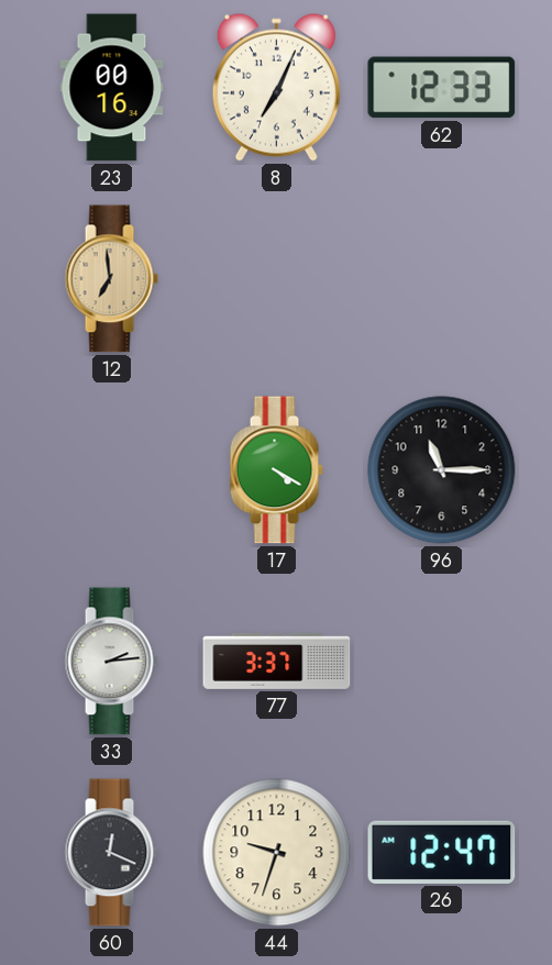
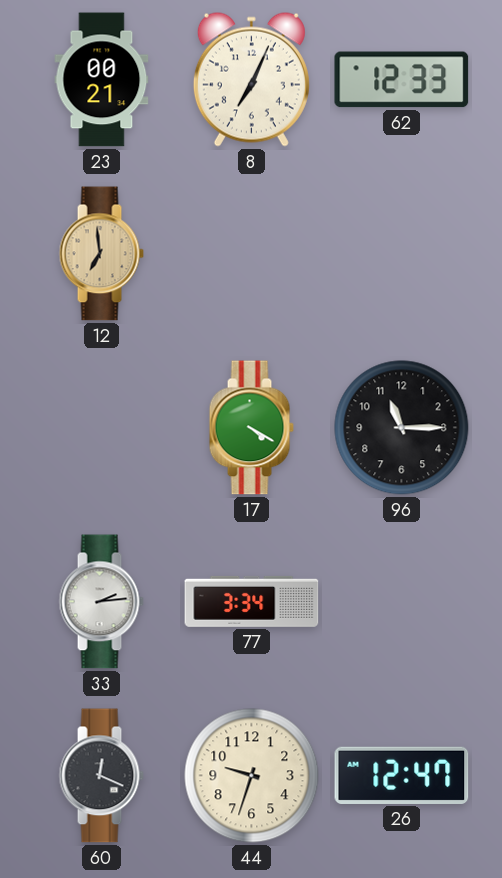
23: 00:16 -> 00:21 (102, 80)
77: 3:37 -> 3:34 (252, 601)
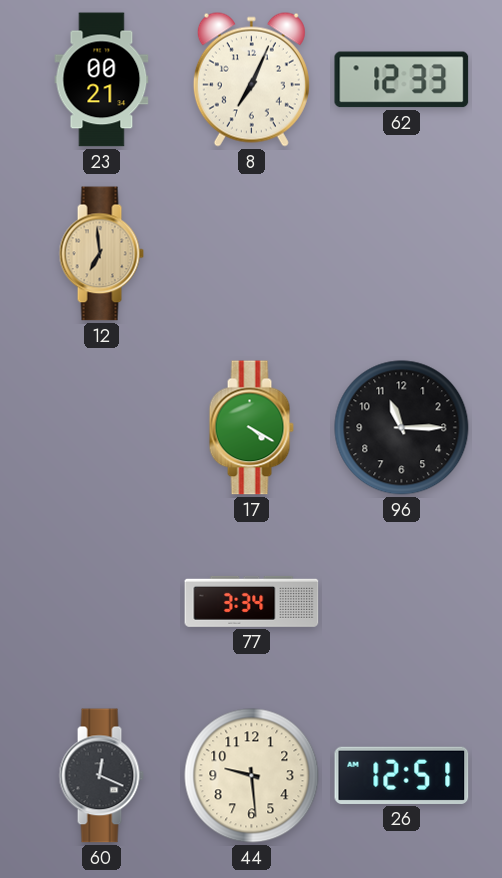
33: 2:14 -> none (101, 602)
44: 9:33 -> 9:29 (252, 776)
26: 12:47 -> 12:51 (402, 775)
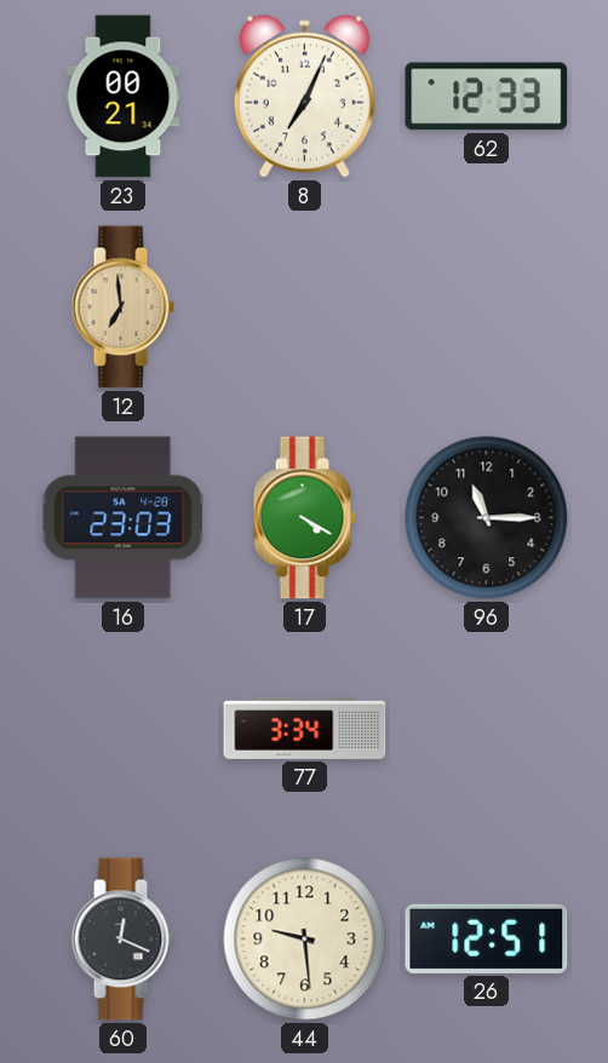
16: none -> 23:03 (122, 518)
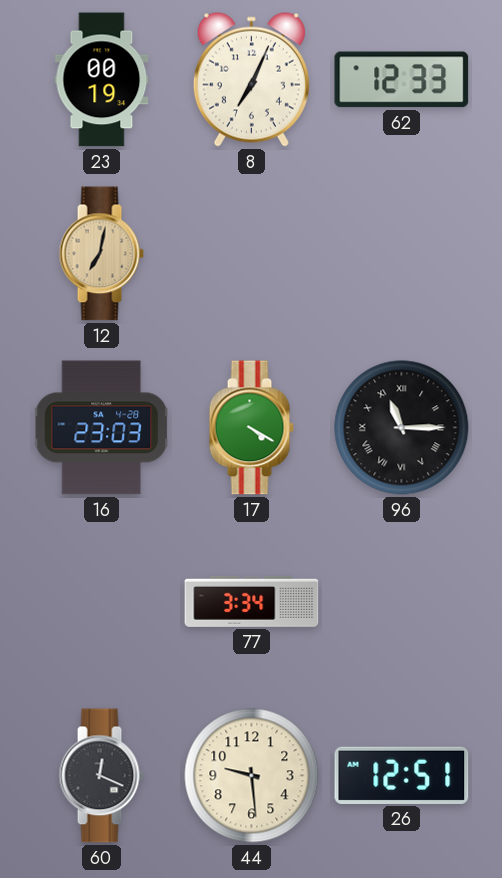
23: 00:21 -> 00:19 (102, 80)
12: 6:59 -> 7:02 (101, 254)
96 numerals: Arabic -> Roman (402, 428)
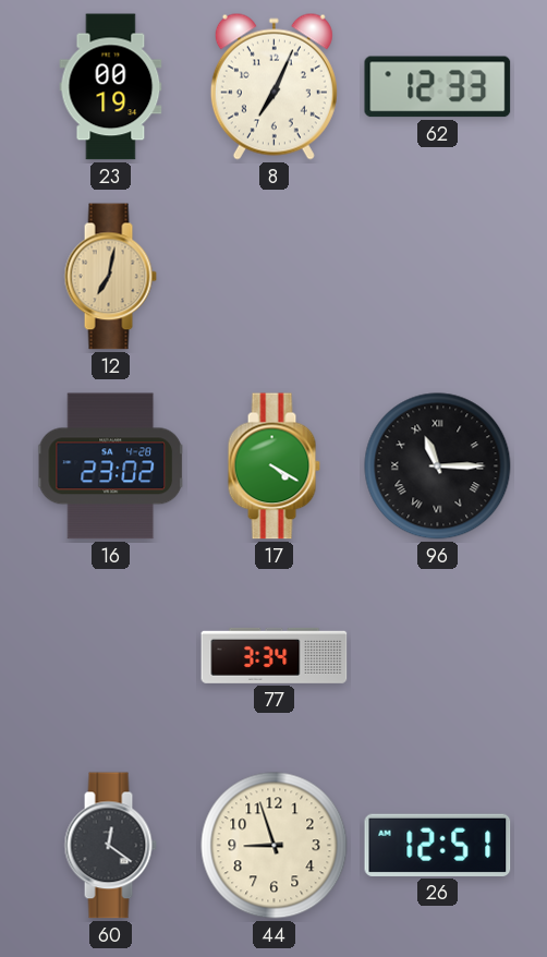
16: 23:03 -> 23:02 (110, 467)
60: 12:19 -> 12:21 (110, 846)
44: 9:29 -> 8:57 (275, 846)
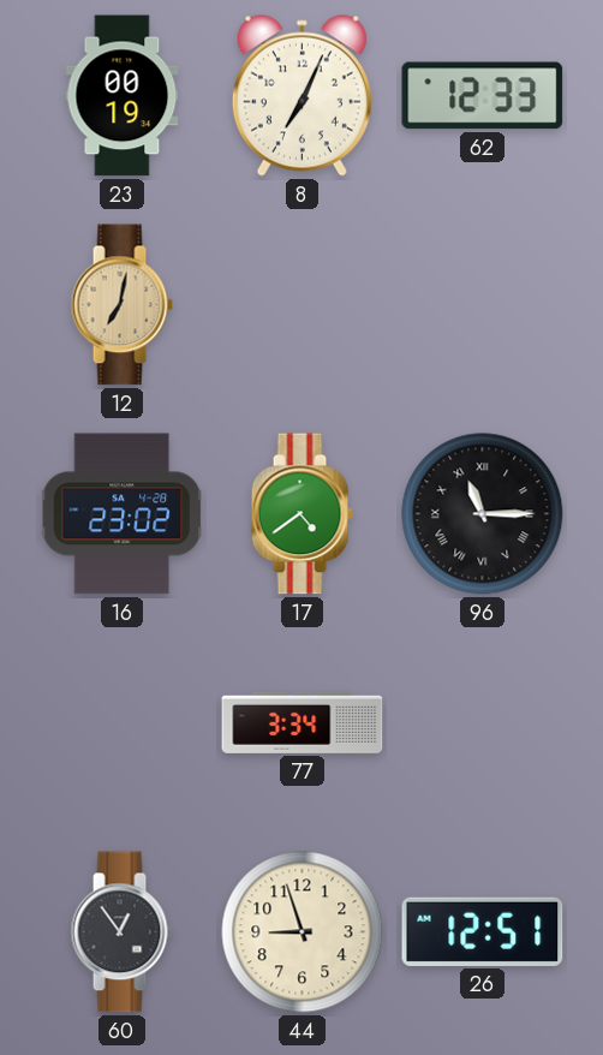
17: 4:20 -> 4:39 (301, 514)
60: 12:21 -> 12:54 (121, 932)
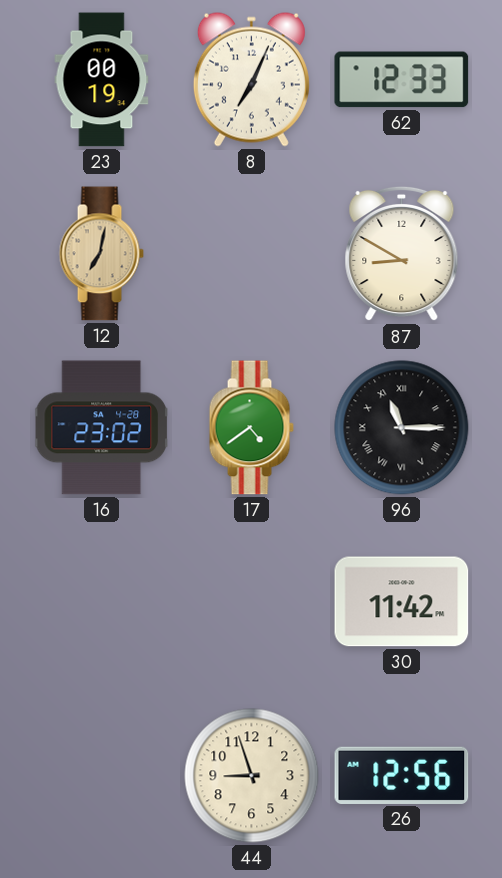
87: none -> 8:50 (402, 254)
77: 3:34 -> none (303, 722)
30: none -> 11:42 (402, 602)
60: 12:54 -> none (121, 932)
26: 12:51 -> 12:56 (402, 775)
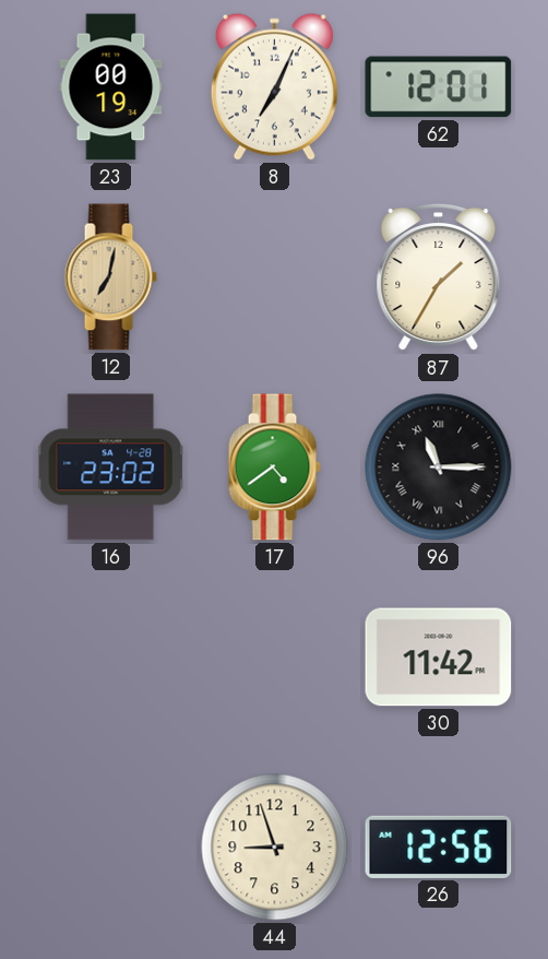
62: 12:33 -> 12:01 (439, 87)
87: 8:50 -> 1:35 (439, 277)
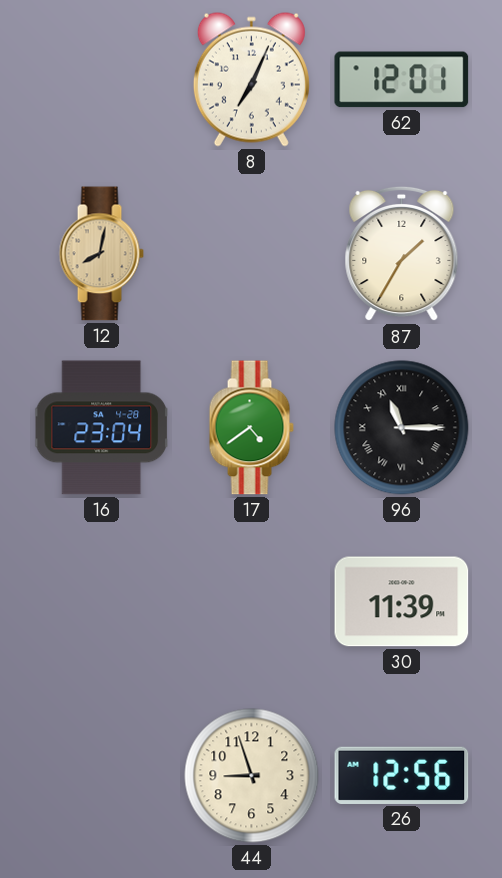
23: 00:19 -> none (111, 87)
12: 7:02 -> 8:02 (101, 254)
16: 23:02 -> 23:04 (101, 428)
30: 11:42 -> 11:39 (402, 602)
